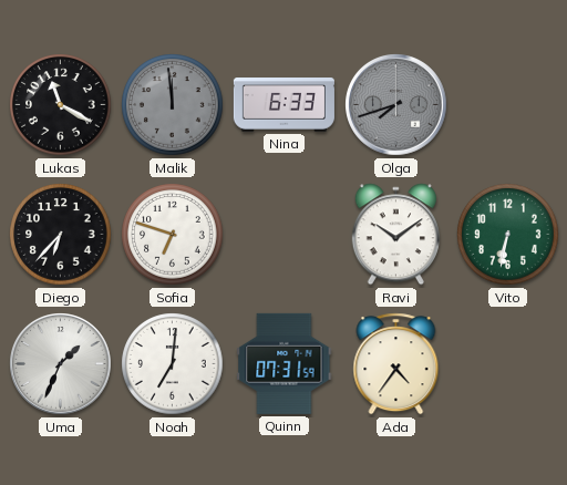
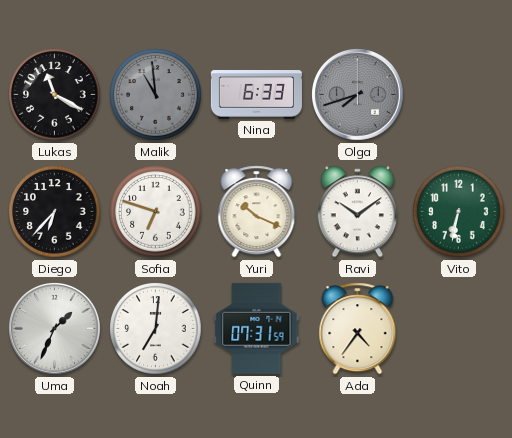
Malik: 11:59 -> 10:59 (156, 95)
Yuri: none -> 10:19 (257, 212)
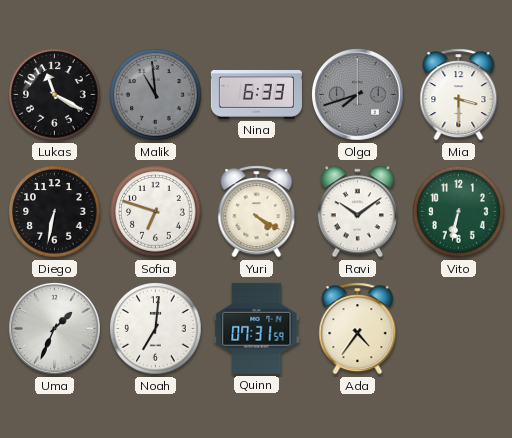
Mia: none -> 3:30 (459, 95)
Diego: 6:37 -> 6:32 (55, 212)
Yuri: 10:19 -> 4:20 (257, 212)
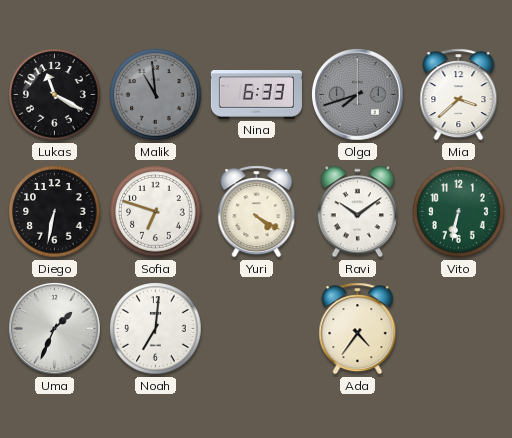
Mia: 3:30 -> 3:38 (459, 95)
Quinn: 07:31 -> none (257, 328)
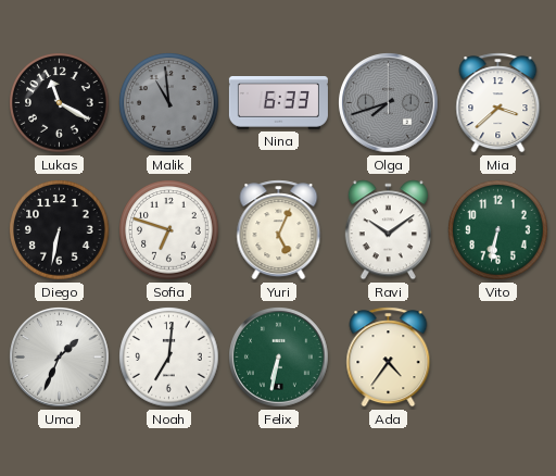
Yuri: 4:20 -> 5:04 (279, 230)
Felix: none -> 6:32 (279, 358)
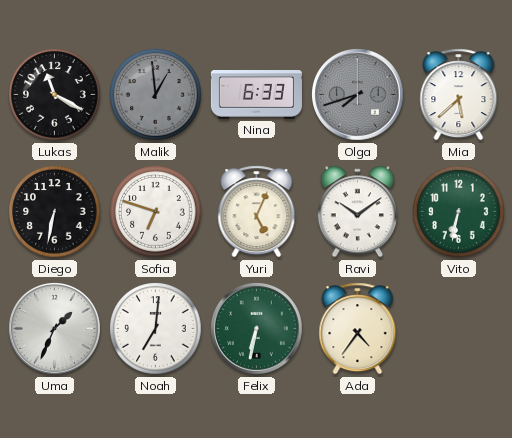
Malik: 10:59 -> 12:59 (156, 95)
Mia: 3:38 -> 5:38 (459, 95)
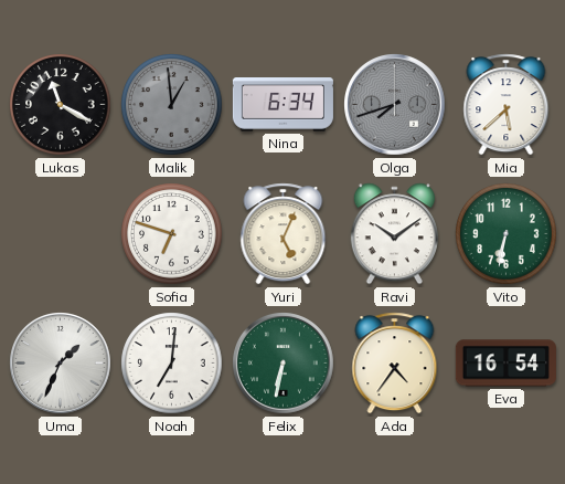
Nina: 6:33 -> 6:34 (282, 105)
Diego: 6:32 -> none (55, 212)
Eva: none -> 16:54 (505, 364)
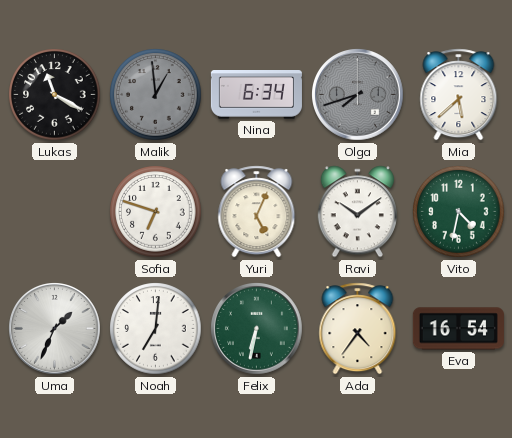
Vito: 6:32 -> 4:32 (459, 212)
